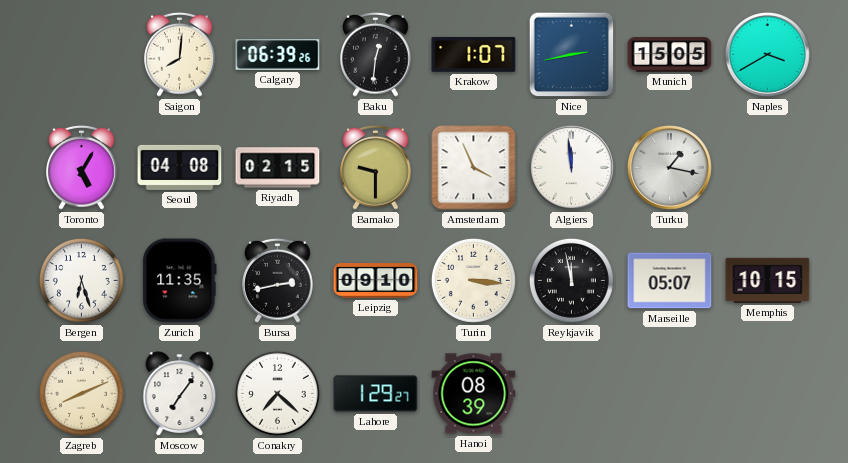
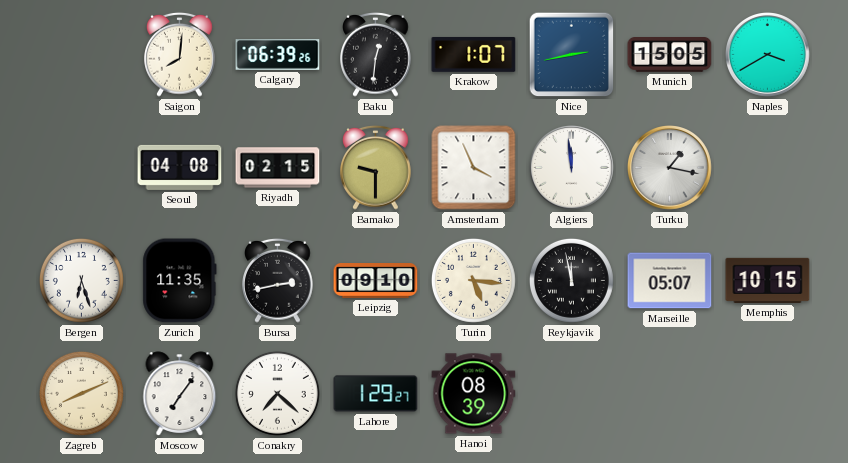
Toronto: 5:05 -> none (82, 167)
Turin: 3:16 -> 5:16 (473, 280)
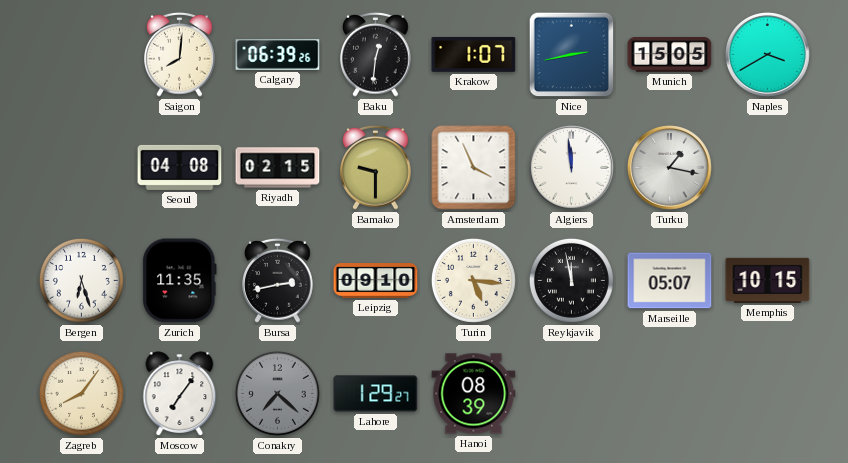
Zagreb: 8:11 -> 8:06 (81, 393)
Conakry dial: white -> grey (277, 393)
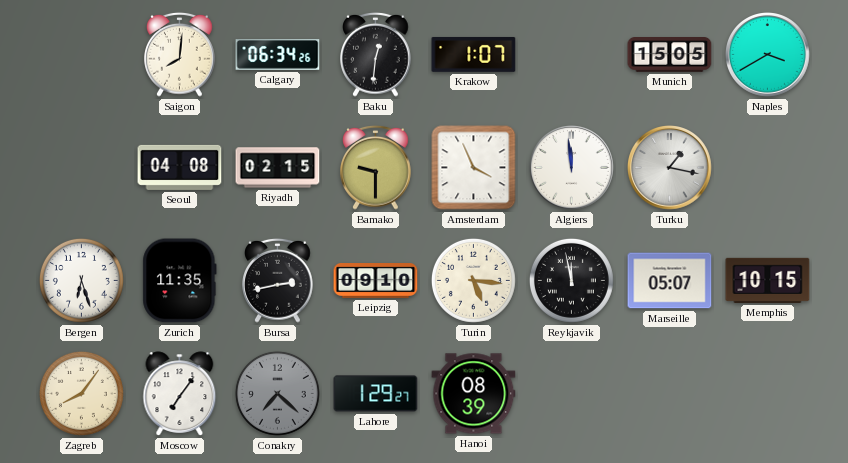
Calgary: 06:39 -> 06:34 (278, 55)
Nice: 2:43 -> none (572, 55)
